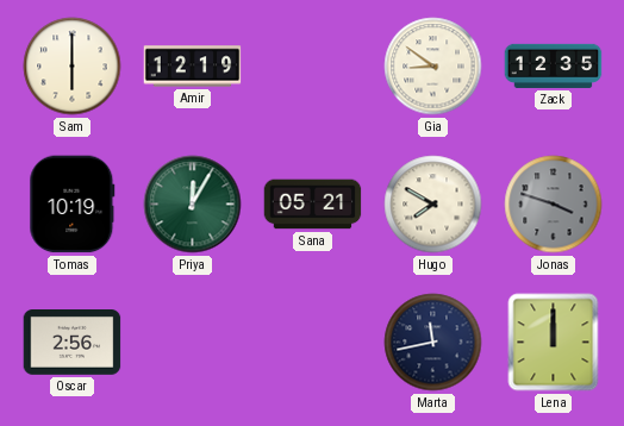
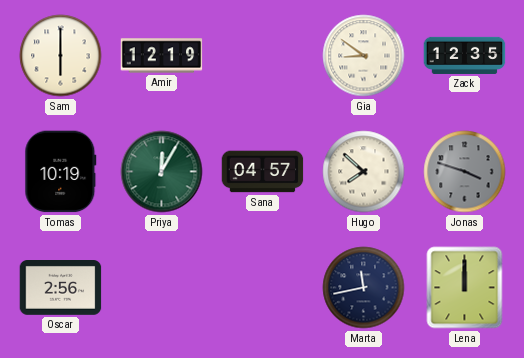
Sana: 05:21 -> 04:57 (263, 172)
Hugo: 7:50 -> 7:52 (364, 172)
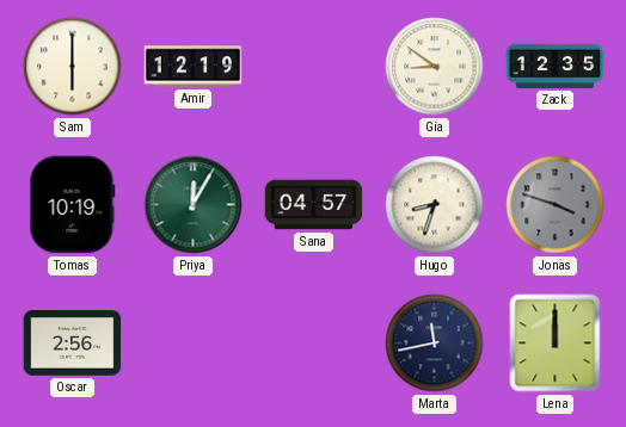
Hugo: 7:52 -> 8:33 (435, 205)
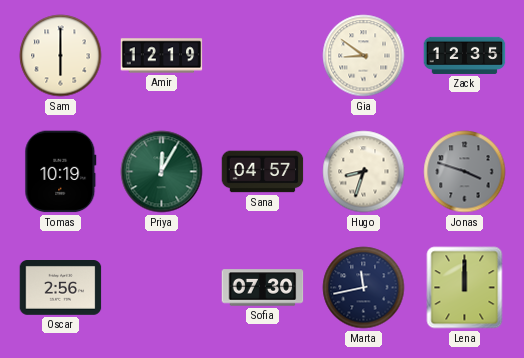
Sofia: none -> 07:30 (263, 288)
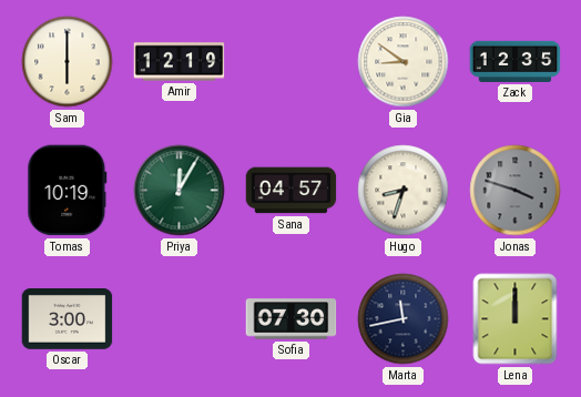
Oscar: 2:56 -> 3:00 (68, 319)
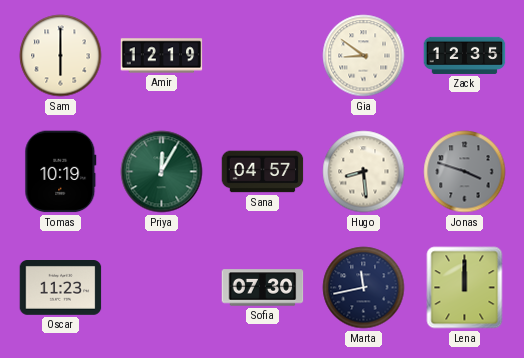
Hugo: 8:33 -> 8:29 (364, 172)
Oscar: 3:00 -> 11:23 (61, 288)
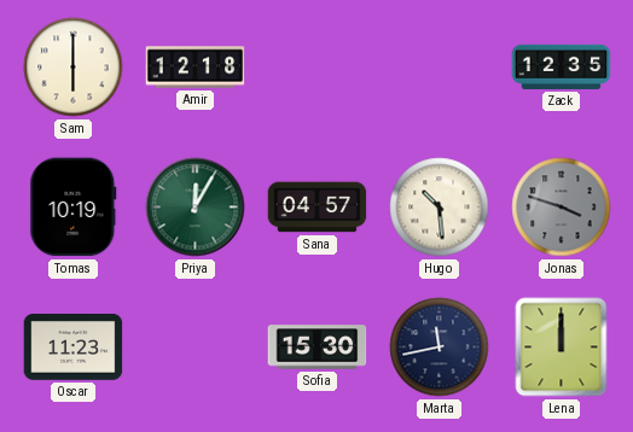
Amir: 12:19 -> 12:18 (196, 68)
Gia: 8:51 -> none (364, 56)
Hugo: 8:29 -> 10:29 (440, 208)
Sofia: 07:30 -> 15:30 (318, 348)
